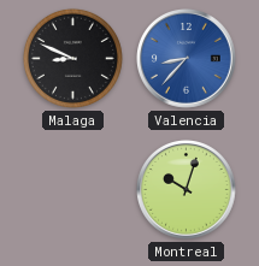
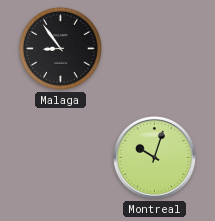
Malaga: 8:49 -> 8:54 (60, 48)
Valencia: 8:37 -> none (187, 59)
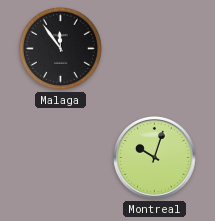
Malaga: 8:54 -> 11:54 (60, 48)
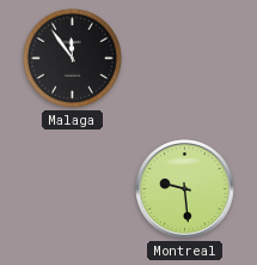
Montreal: 10:03 -> 9:29 (185, 189)
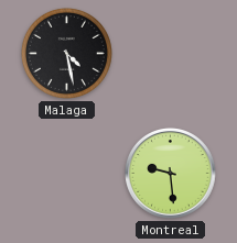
Malaga: 11:54 -> 4:28 (66, 53)
